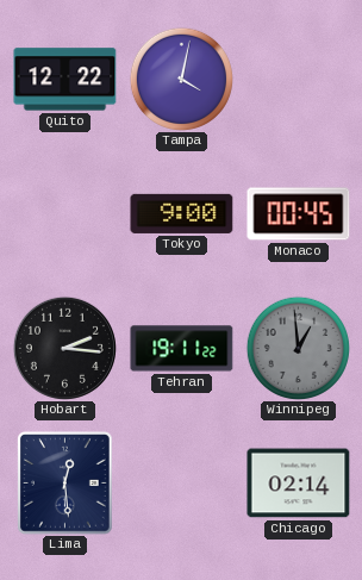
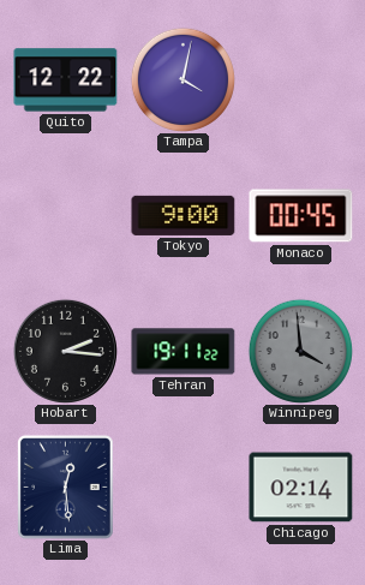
Winnipeg: 12:59 -> 3:59 (300, 351)
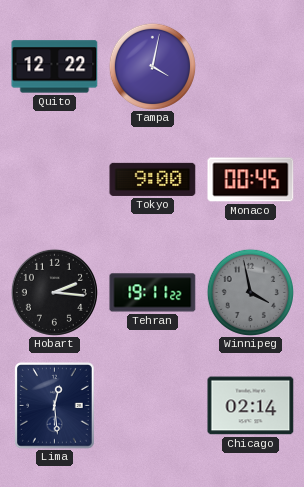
Winnipeg: 3:59 -> 3:58 (250, 292)
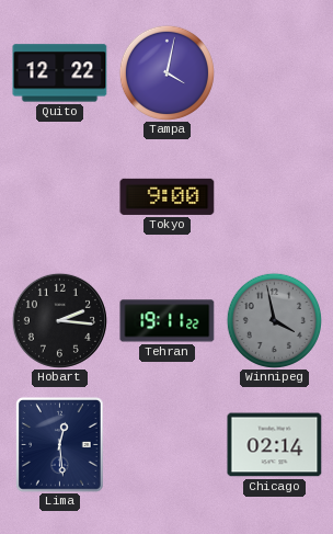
Monaco: 00:45 -> none (251, 180)
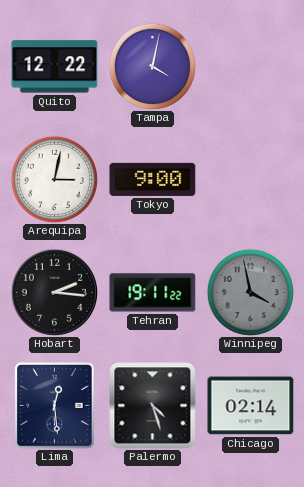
Arequipa: none -> 3:02 (54, 179)
Palermo: none -> 4:27 (153, 406)
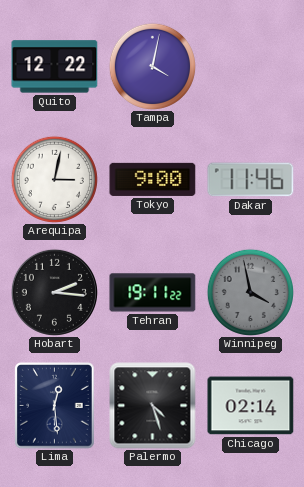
Dakar: none -> 11:46 (251, 180)
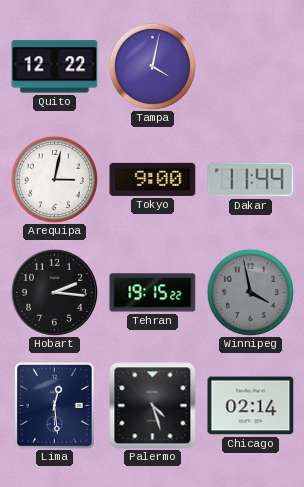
Dakar: 11:46 -> 11:44 (251, 180)
Tehran: 19:11 -> 19:15 (153, 293)
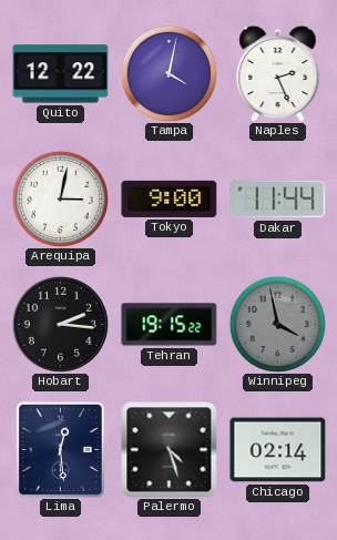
Naples: none -> 2:26 (278, 73)
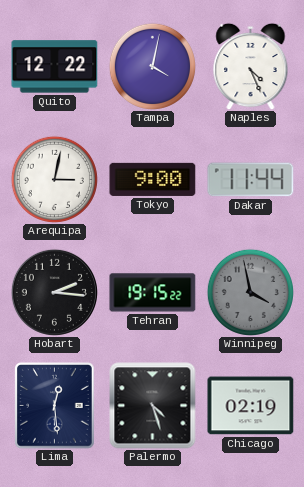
Naples: 2:26 -> 4:26 (251, 66)
Chicago: 02:14 -> 02:19 (251, 406)
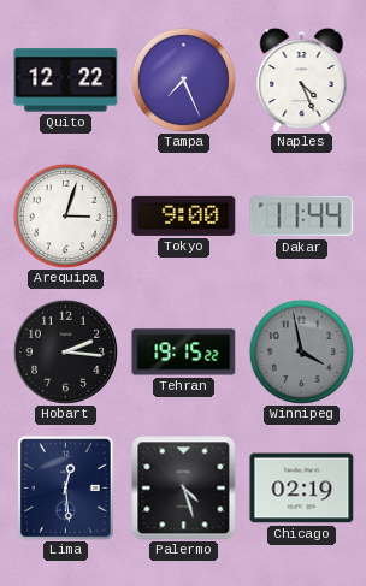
Tampa: 4:02 -> 7:26 (183, 79)
Arequipa: 3:02 -> 3:03 (65, 215)
